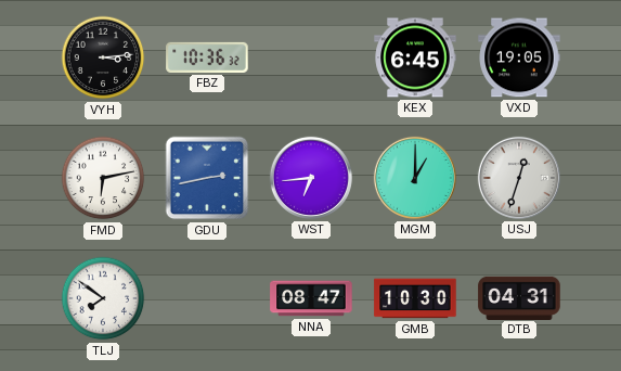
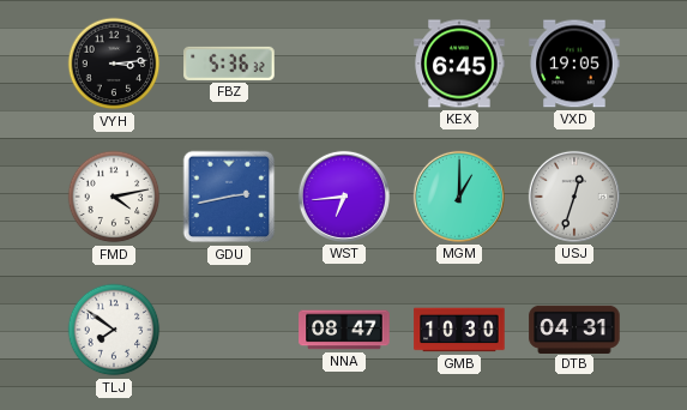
FBZ: 10:36 -> 5:36 (229, 64)
FMD: 6:13 -> 4:13 (114, 197)
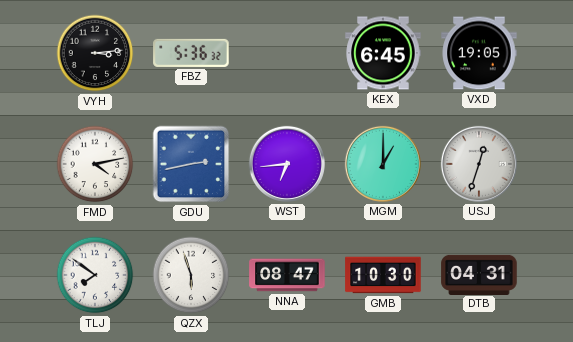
QZX: none -> 5:57 (191, 275)
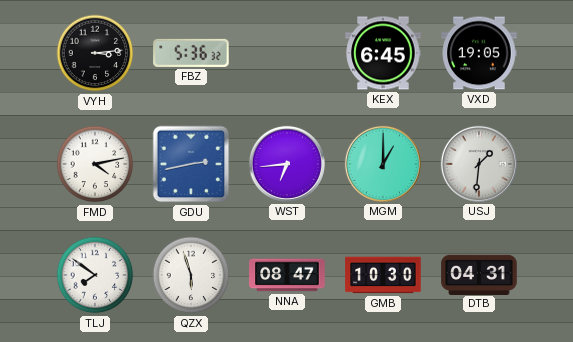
USJ: 12:33 -> 1:31 (479, 164)
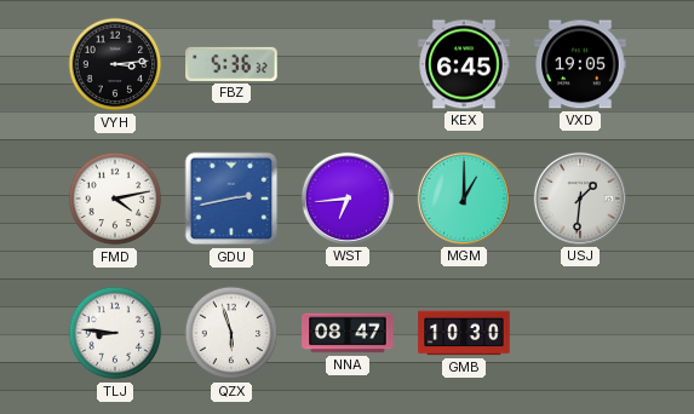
TLJ: 7:51 -> 8:46 (115, 333)
DTB: 04:31 -> none (479, 274)
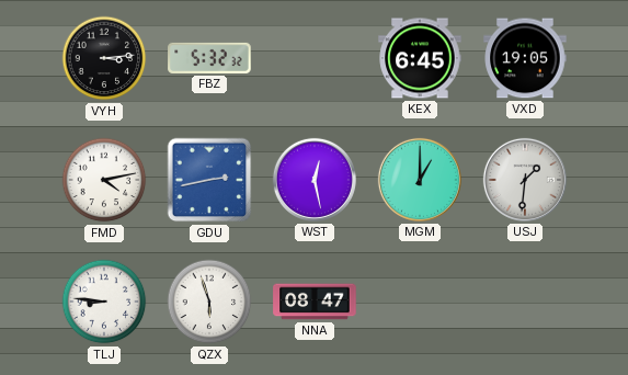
FBZ: 5:36 -> 5:32 (209, 58)
WST: 6:44 -> 12:28 (315, 180)
GMB: 10:30 -> none (464, 333)
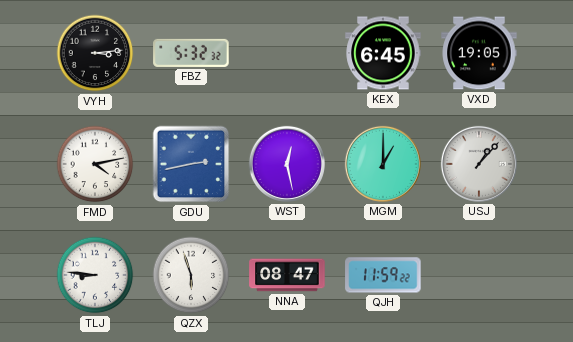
USJ: 1:31 -> 1:07 (479, 164)
QJH: none -> 11:59 (383, 275)
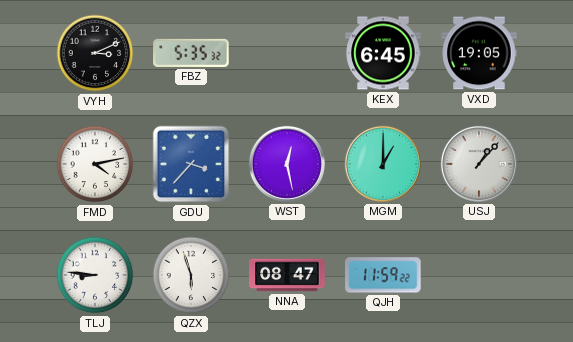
VYH: 3:14 -> 3:11 (95, 53)
FBZ: 5:32 -> 5:35 (191, 53)
GDU: 2:43 -> 3:37 (191, 164)
